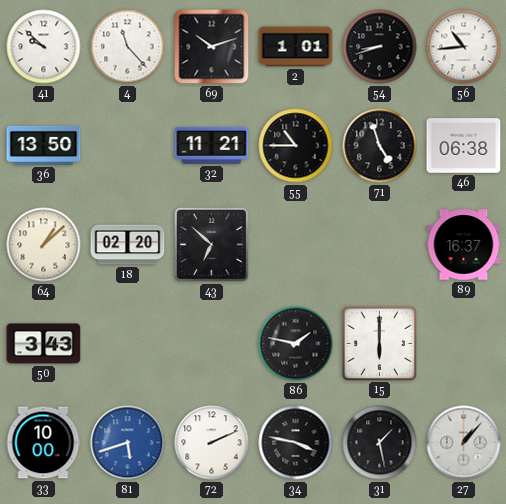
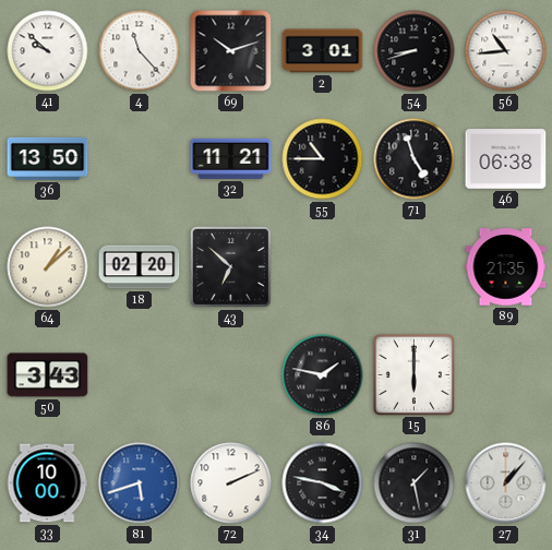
2: 1:01 -> 3:01 (323, 51)
89: 16:37 -> 21:35 (506, 267)
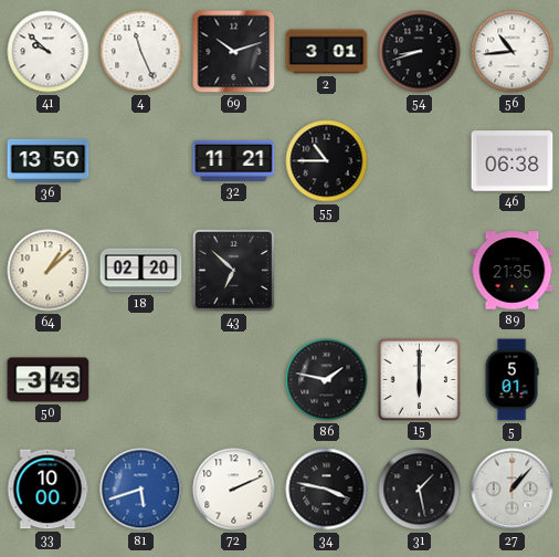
4: 11:23 -> 11:26 (141, 52)
71: 4:57 -> none (415, 159)
5: none -> 5:01 (511, 380)
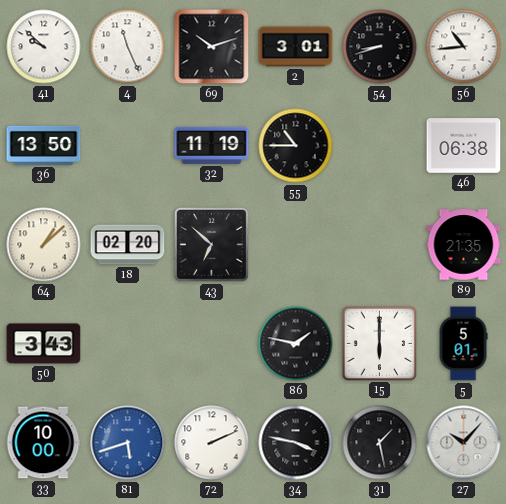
32: 11:21 -> 11:19 (212, 145)
27: 1:07 -> 10:07 (464, 443)
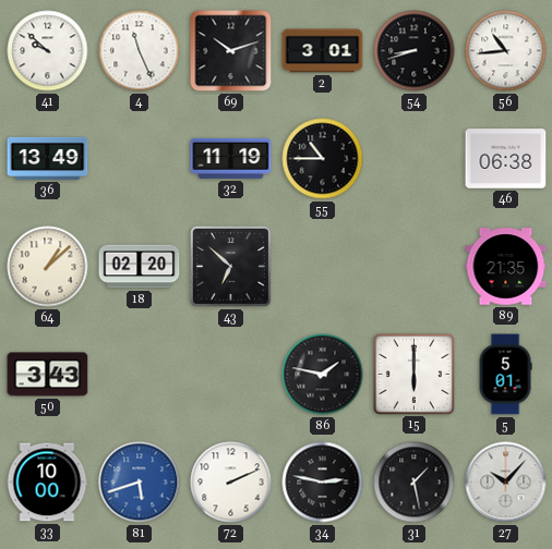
36: 13:50 -> 13:49 (48, 158)
34: 3:47 -> 2:47 (323, 483)
